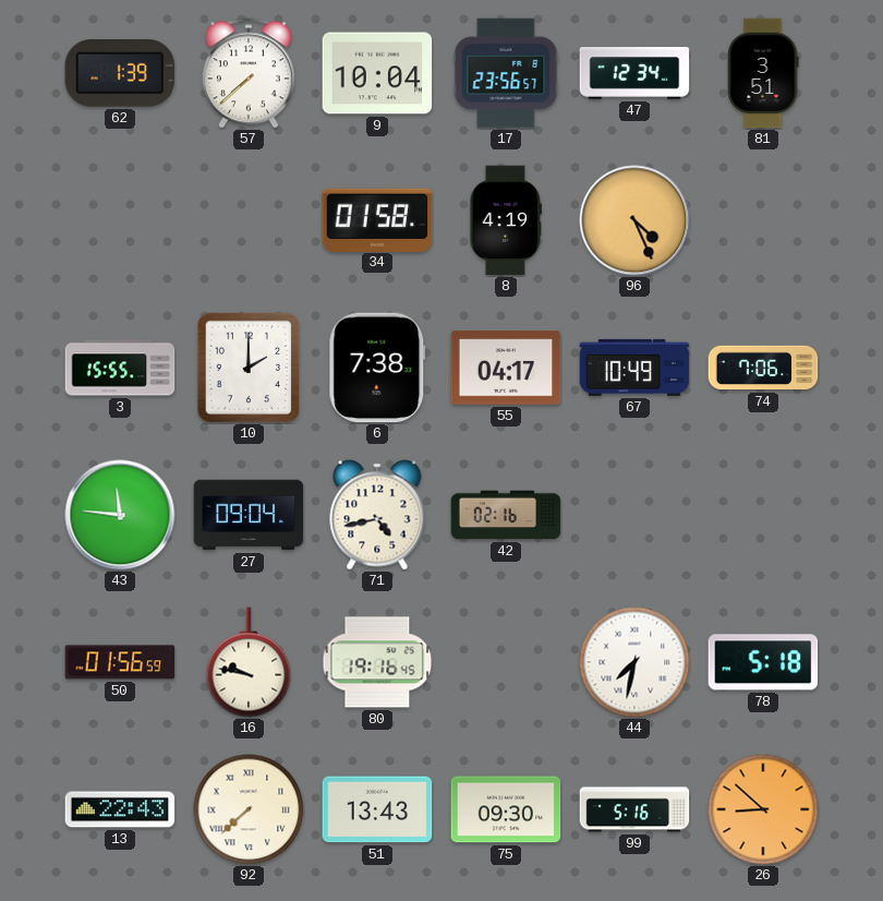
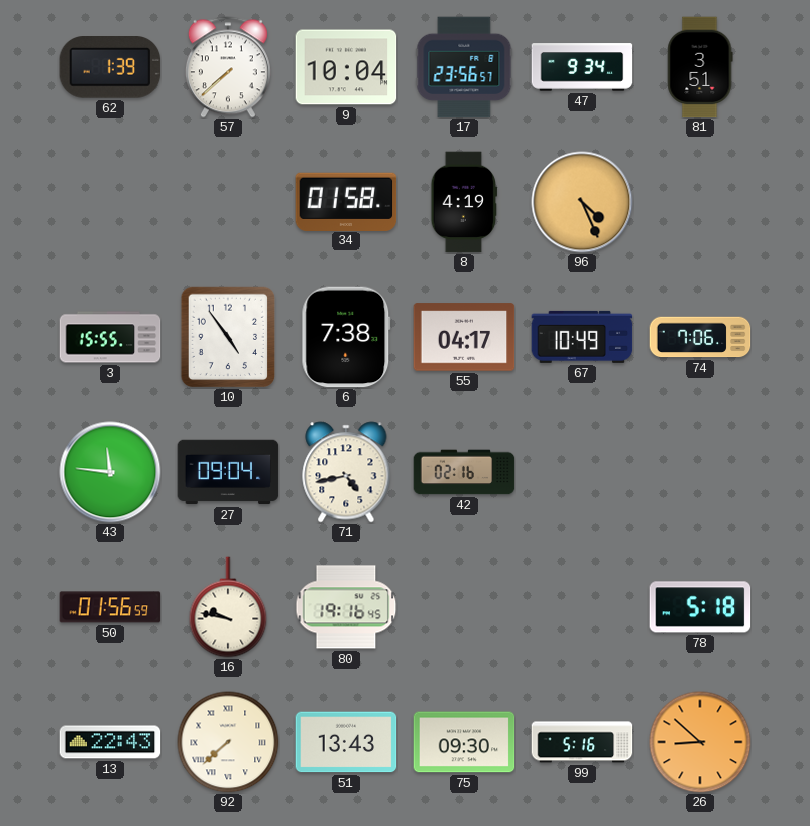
47: 12:34 -> 9:34 (582, 67)
10: 2:00 -> 4:54 (228, 337)
44: 7:32 -> none (634, 662)
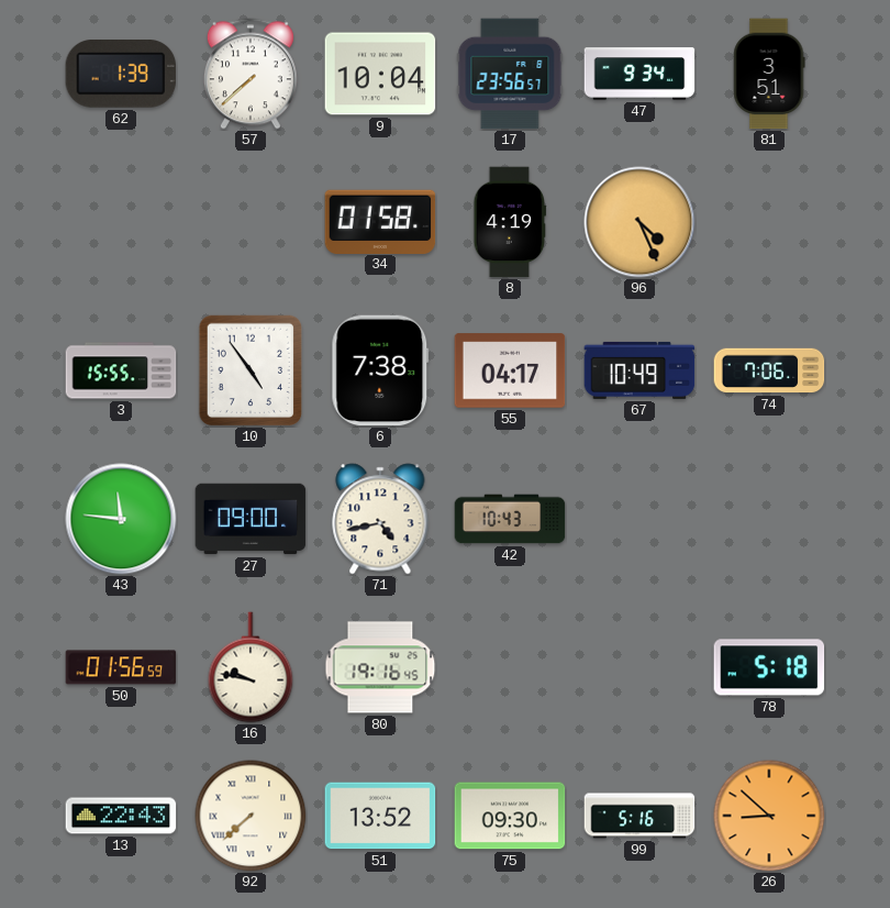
27: 09:04 -> 09:00 (251, 519)
42: 02:16 -> 10:43 (510, 519)
51: 13:43 -> 13:52 (380, 816)
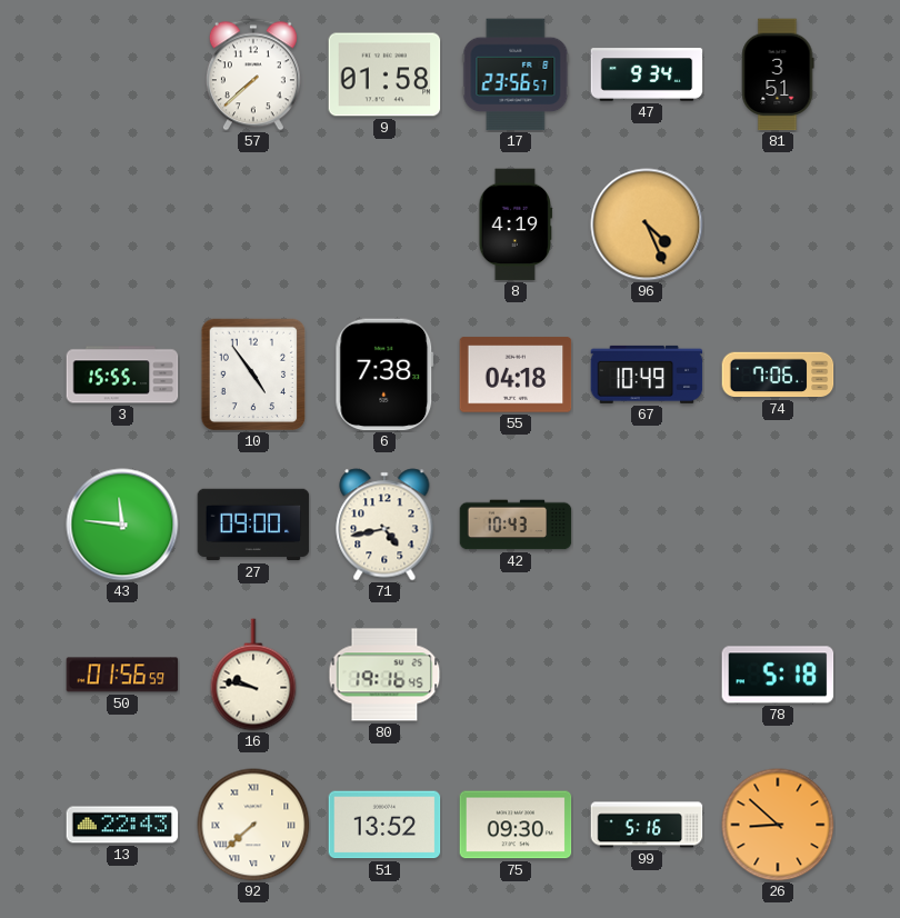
62: 1:39 -> none (121, 75)
9: 10:04 -> 01:58 (384, 74)
34: 01:58 -> none (380, 221)
55: 04:17 -> 04:18 (516, 375)
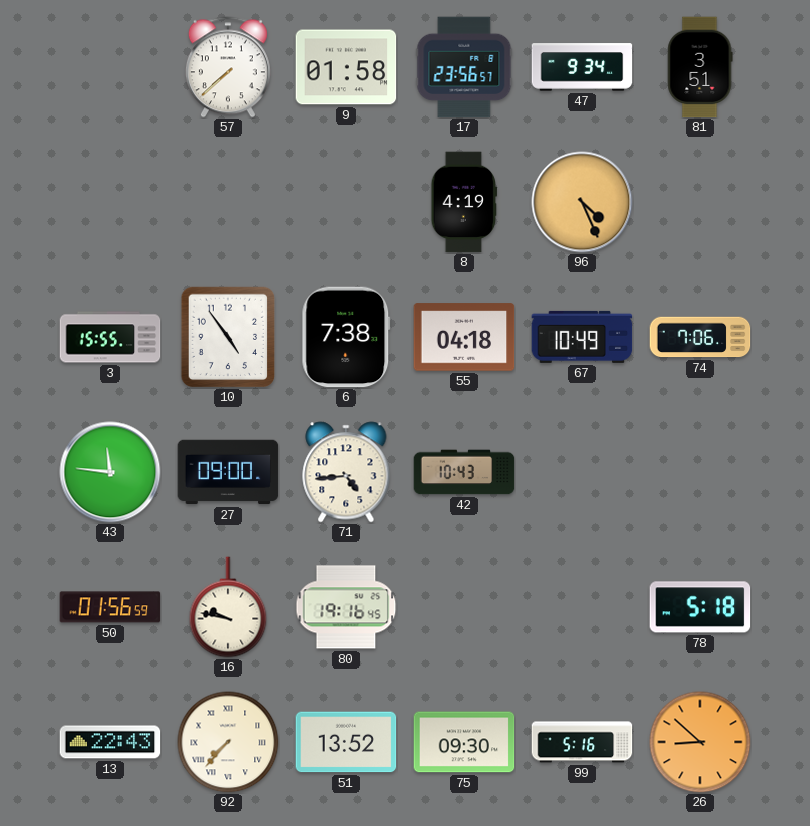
71: 4:43 -> 4:44 (346, 472)
92: 7:38 -> 7:37 (228, 742)
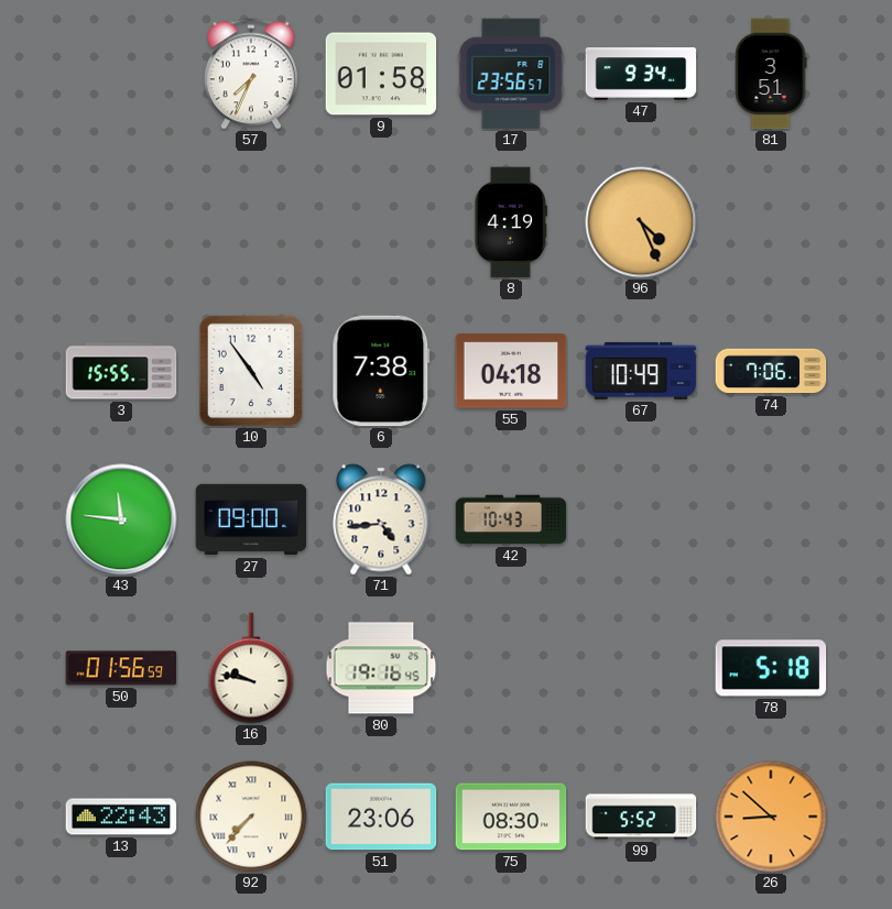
57: 7:38 -> 7:34 (251, 74)
51: 13:52 -> 23:06 (381, 817)
75: 09:30 -> 08:30 (511, 817)
99: 5:16 -> 5:52 (641, 817)
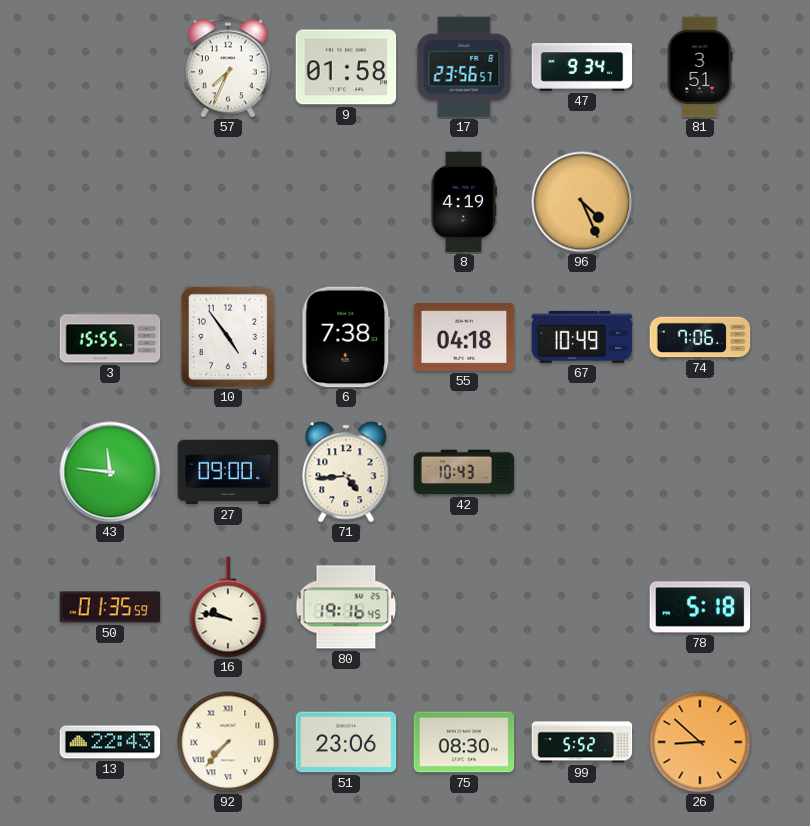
50: 01:56 -> 01:35 (110, 607)
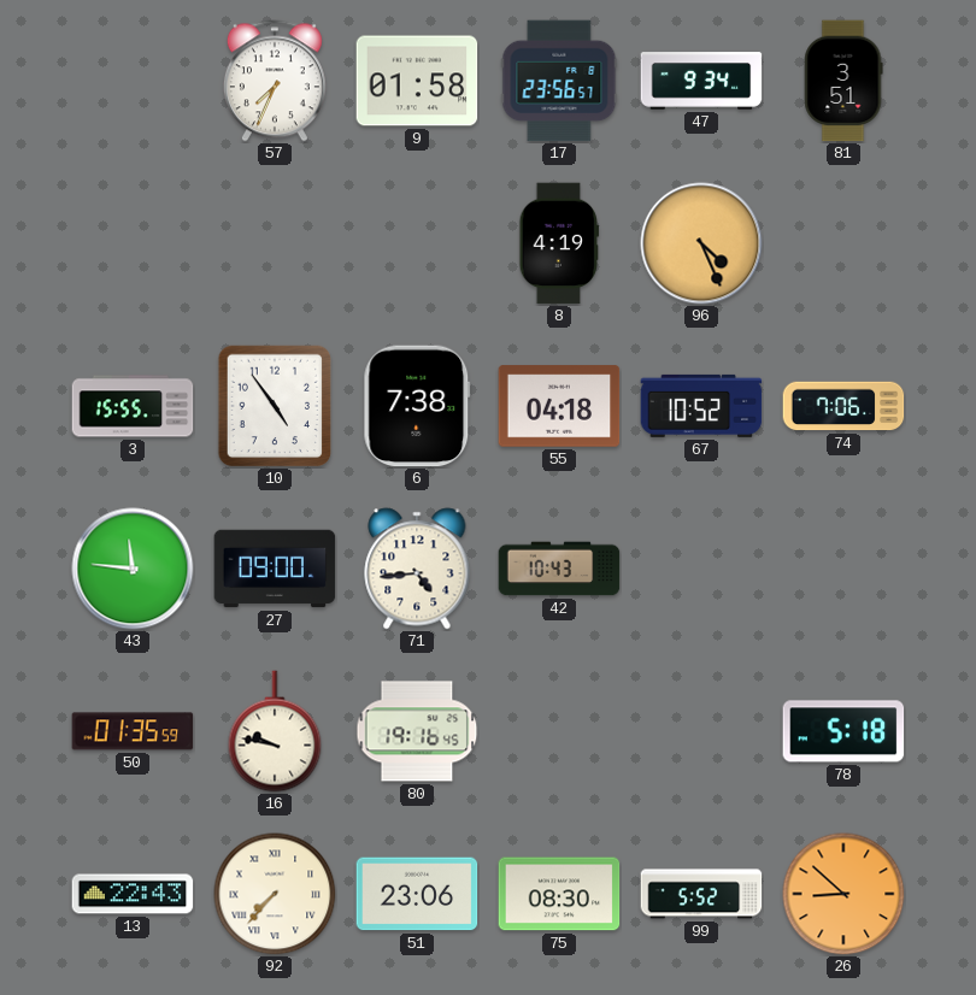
67: 10:49 -> 10:52 (701, 406)
